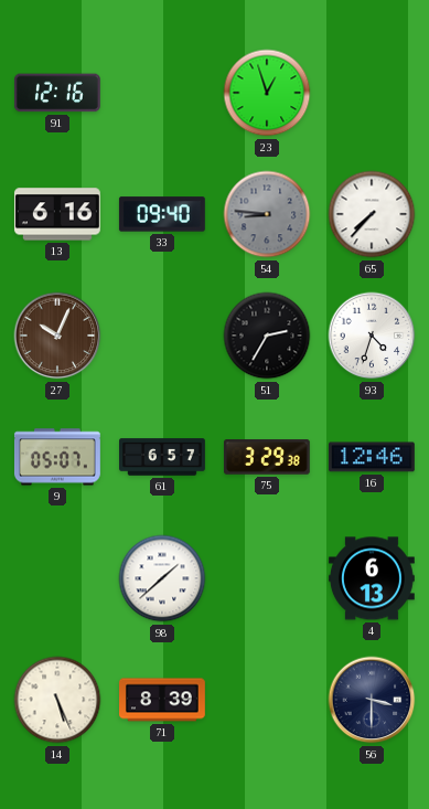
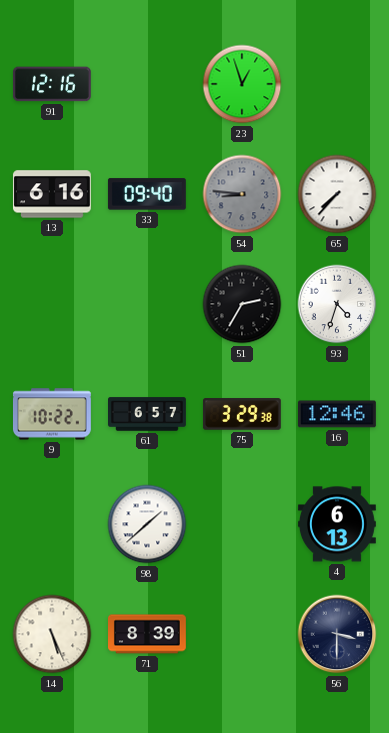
27: 10:04 -> none (57, 336)
9: 05:07 -> 10:22 (52, 414)
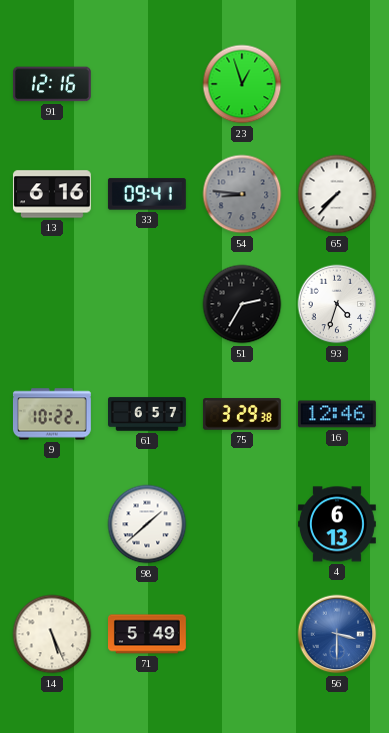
33: 09:40 -> 09:41 (147, 194)
71: 8:39 -> 5:49 (148, 634)
56 dial: navy -> blue (337, 634)
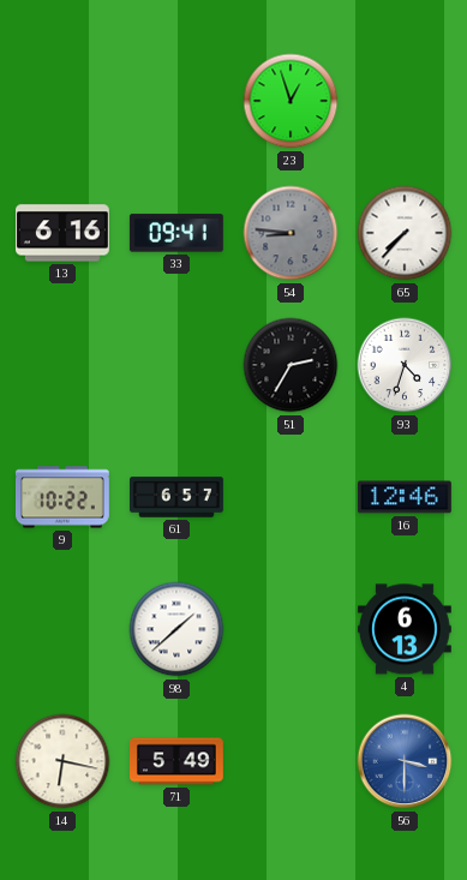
91: 12:16 -> none (52, 84)
75: 3:29 -> none (242, 414)
14: 5:26 -> 6:17 (62, 761)
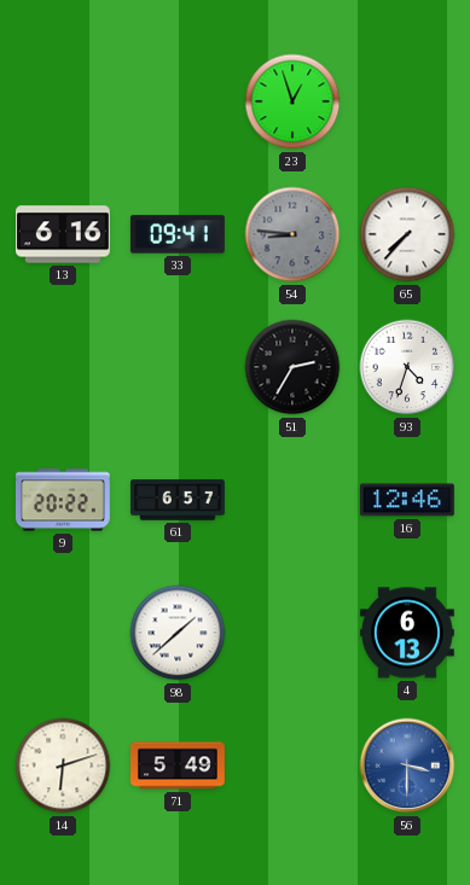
9: 10:22 -> 20:22 (63, 500)
14: 6:17 -> 6:12 (63, 765)
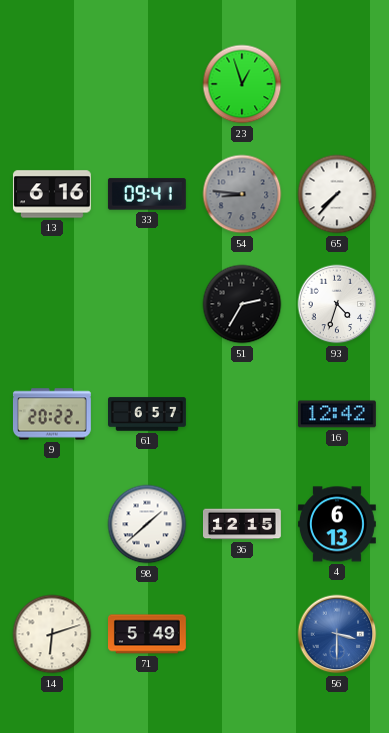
16: 12:46 -> 12:42 (337, 414)
36: none -> 12:15 (243, 524)
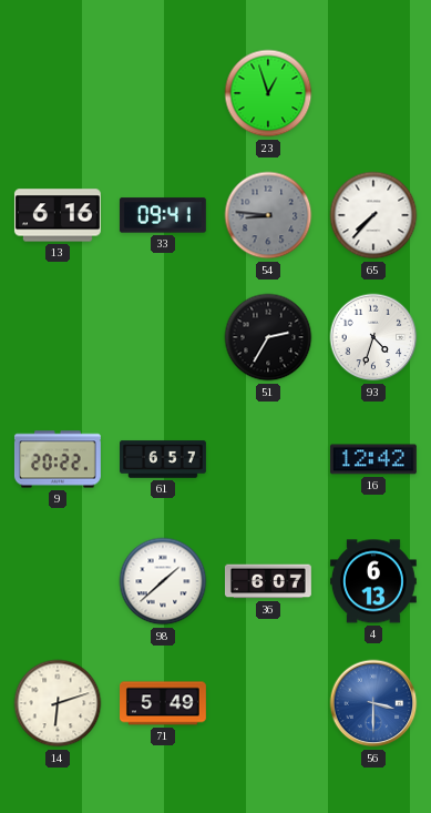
36: 12:15 -> 6:07 (269, 581)
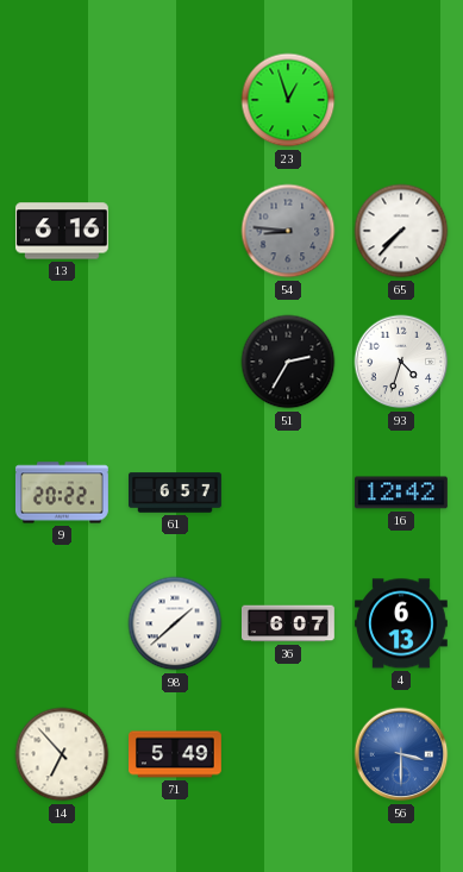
33: 09:41 -> none (163, 215)
14: 6:12 -> 6:53 (62, 754)
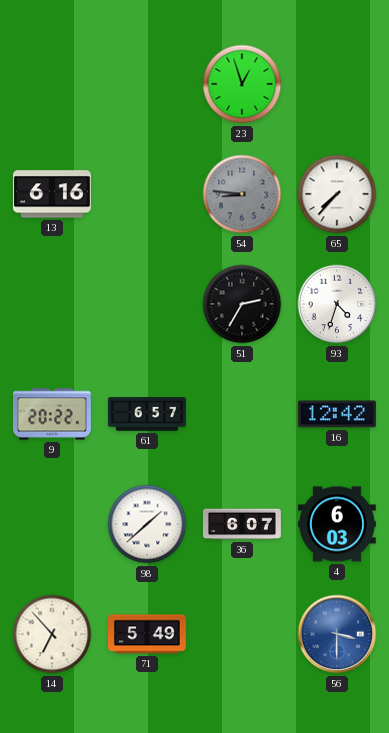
4: 6:13 -> 6:03 (337, 524)
